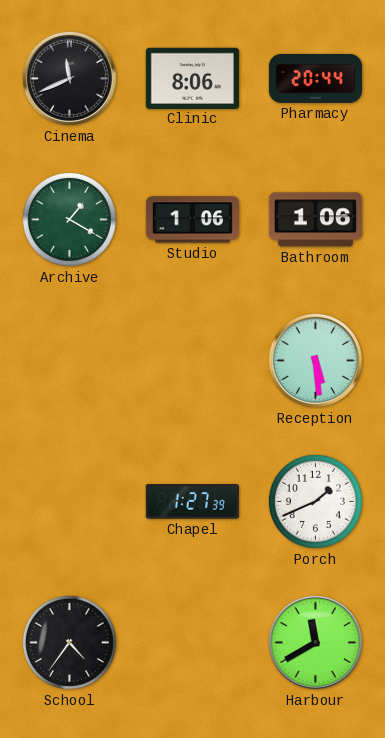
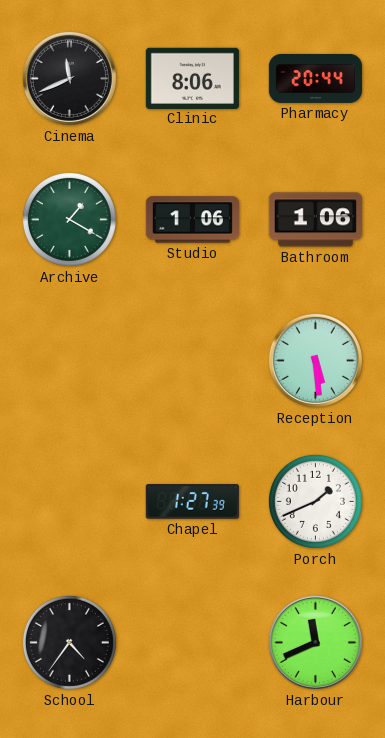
Harbour: 11:40 -> 11:41 (315, 642)
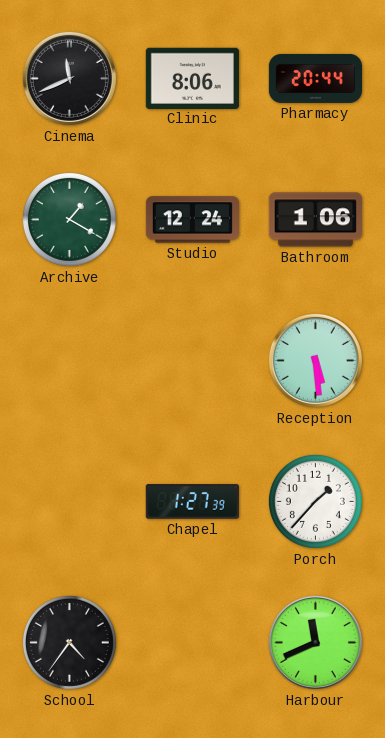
Studio: 1:06 -> 12:24 (192, 220)
Porch: 1:41 -> 1:37 (315, 501)
